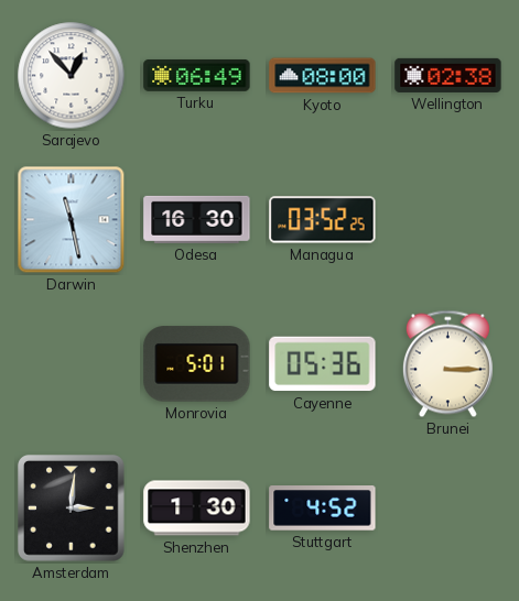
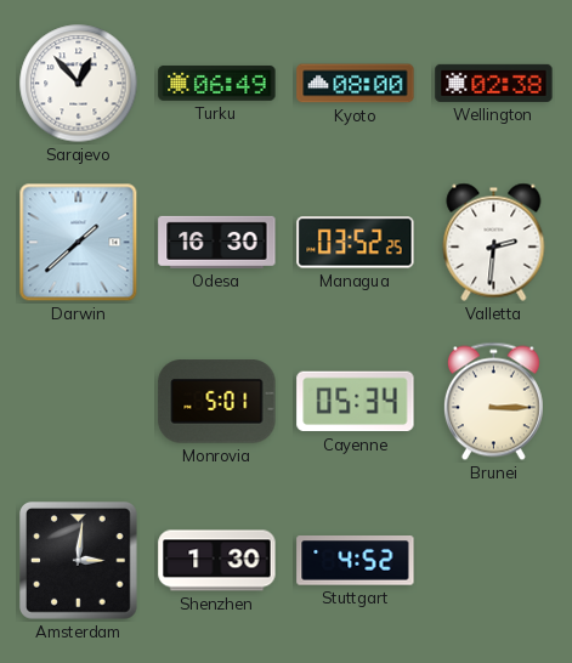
Darwin: 11:28 -> 1:38 (79, 243)
Valletta: none -> 2:31 (494, 242)
Cayenne: 05:36 -> 05:34 (356, 402)
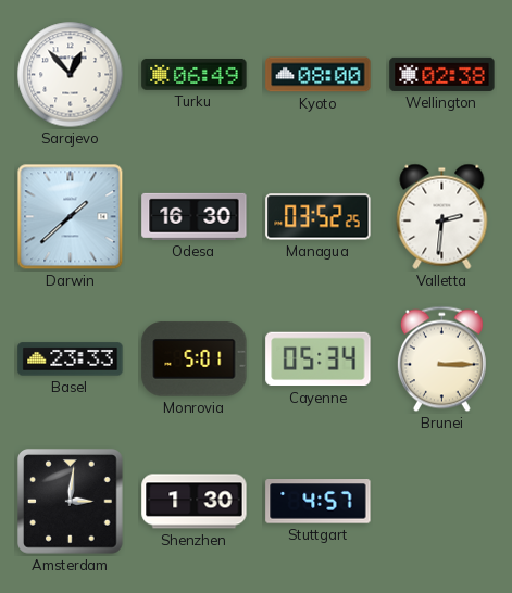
Basel: none -> 23:33 (71, 359)
Stuttgart: 4:52 -> 4:57 (319, 502)
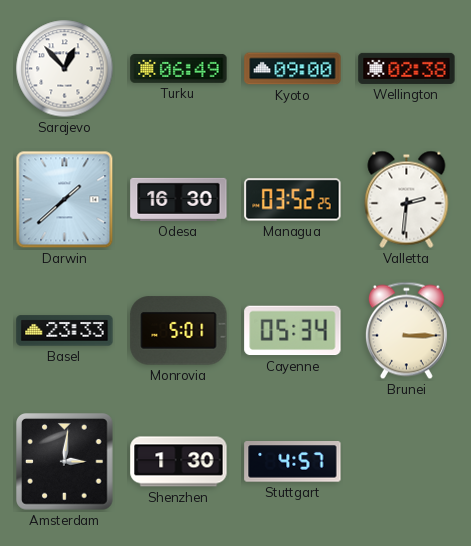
Kyoto: 08:00 -> 09:00 (293, 69)
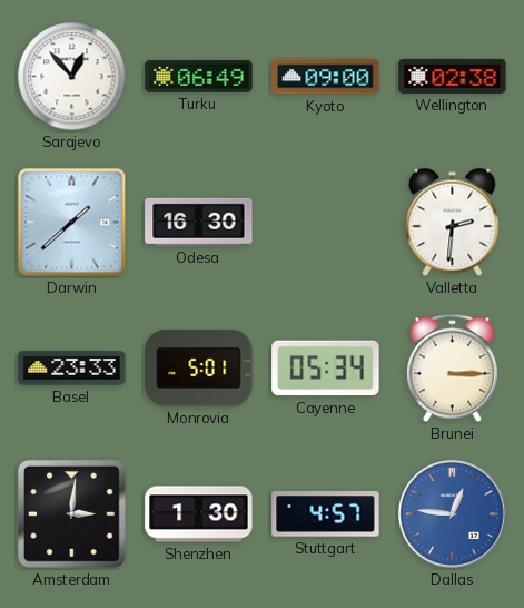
Managua: 03:52 -> none (293, 200)
Dallas: none -> 12:46 (453, 514)
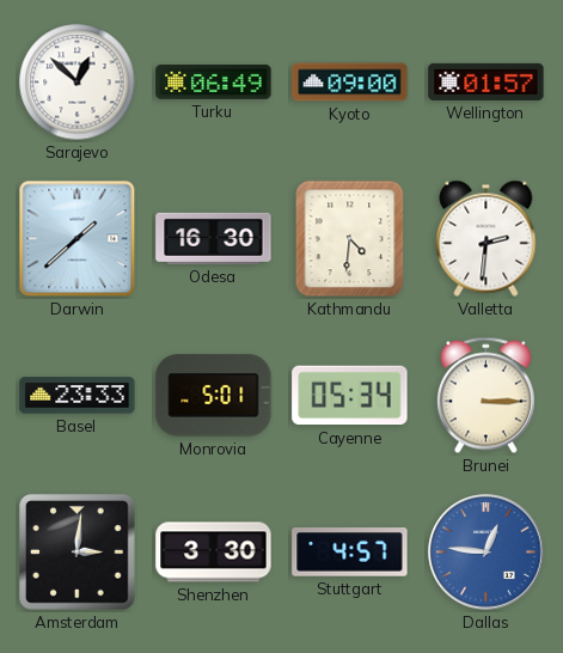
Sarajevo: 12:53 -> 12:52 (78, 83)
Wellington: 02:38 -> 01:57 (486, 81)
Kathmandu: none -> 4:31 (350, 239)
Shenzhen: 1:30 -> 3:30 (214, 553)
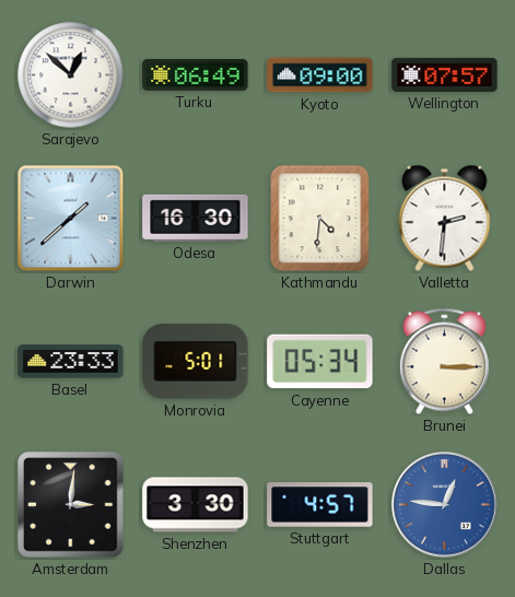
Wellington: 01:57 -> 07:57 (445, 74)
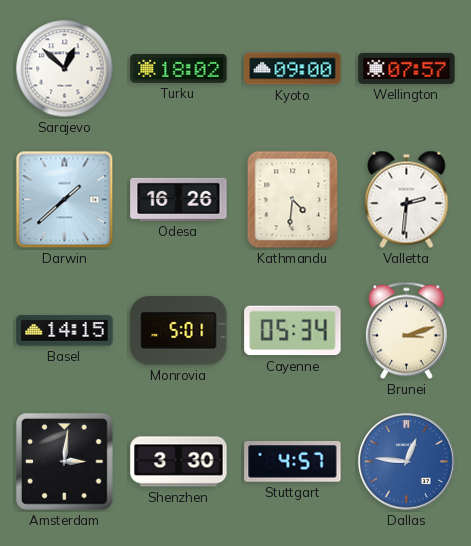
Turku: 06:49 -> 18:02 (179, 69)
Odesa: 16:30 -> 16:26 (179, 199)
Basel: 23:33 -> 14:15 (65, 331)
Brunei: 3:15 -> 3:12 (406, 331)
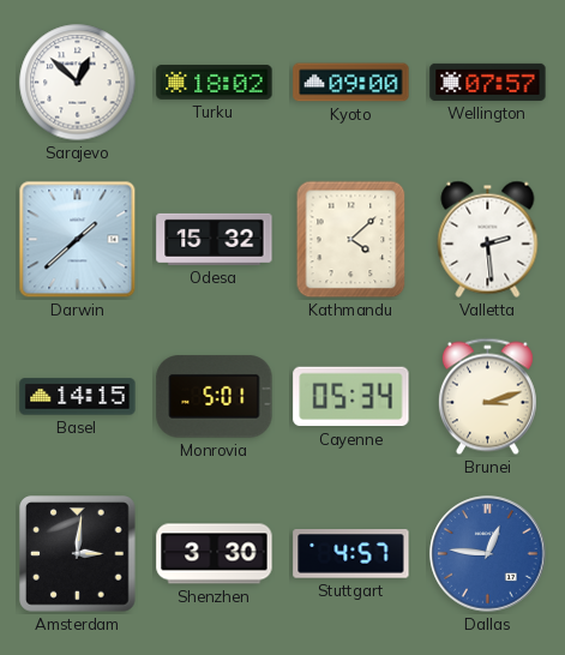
Odesa: 16:26 -> 15:32 (215, 239)
Kathmandu: 4:31 -> 4:08 (351, 240)
Valletta: 2:31 -> 2:29 (488, 239)
